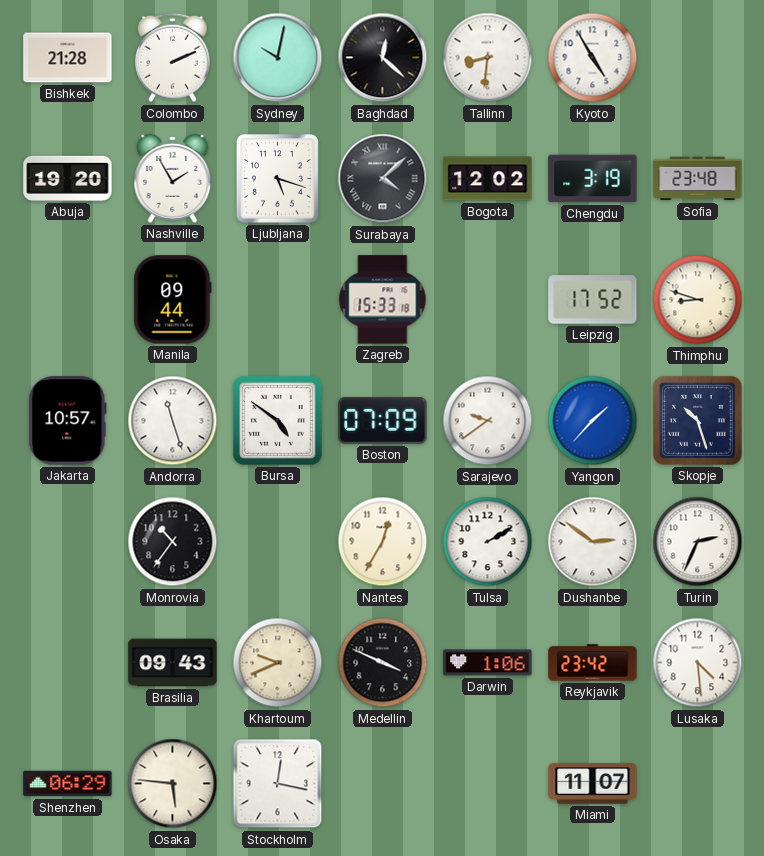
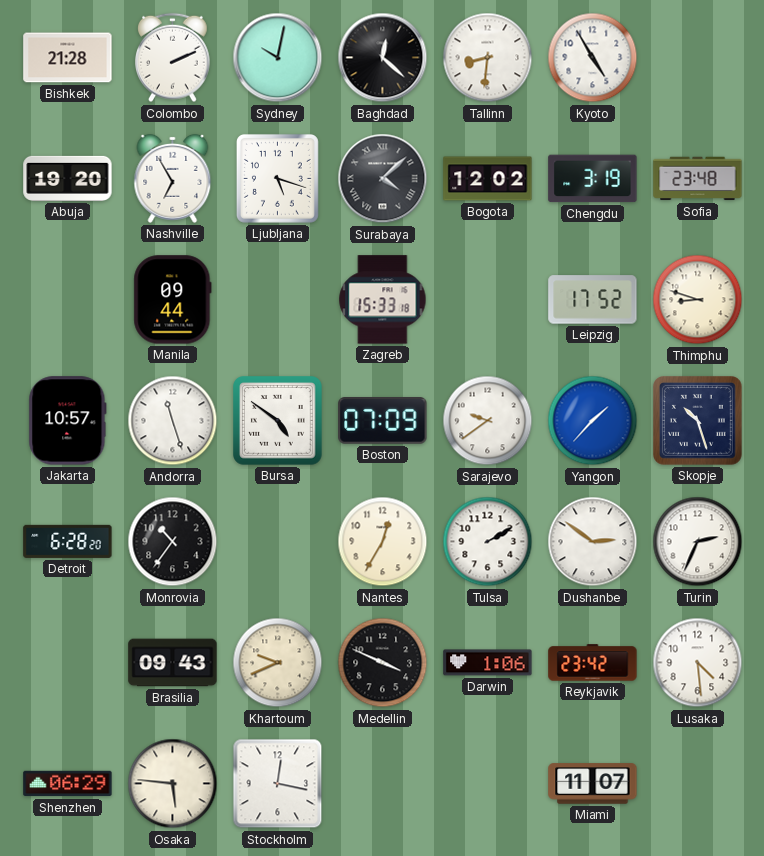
Nashville: 1:55 -> 6:55 (173, 178)
Detroit: none -> 6:28 (68, 541)
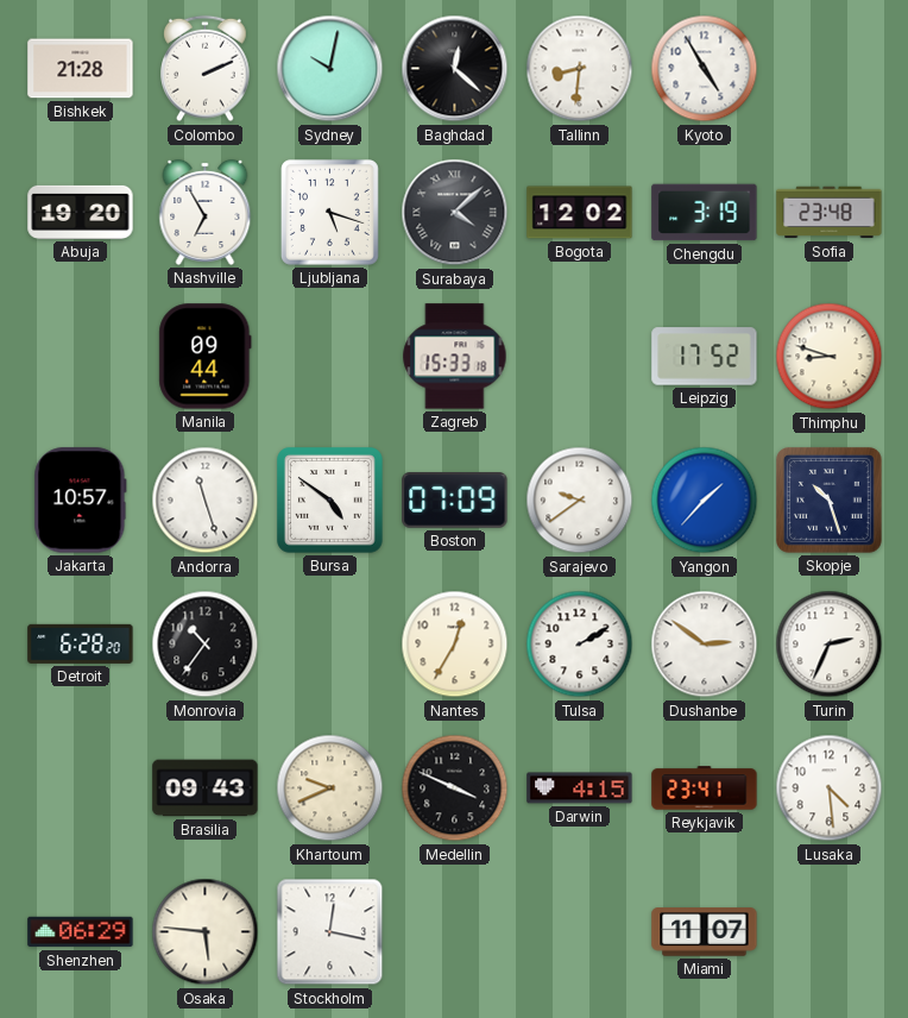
Darwin: 1:06 -> 4:15 (580, 788)
Reykjavik: 23:42 -> 23:41 (705, 788)
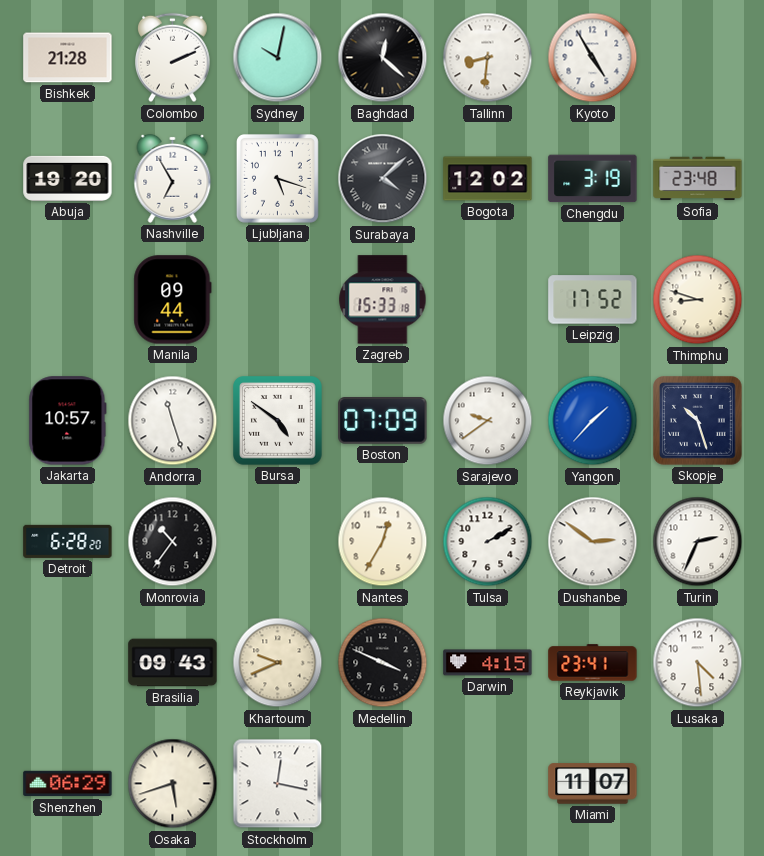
Osaka: 5:46 -> 5:42 (173, 784)
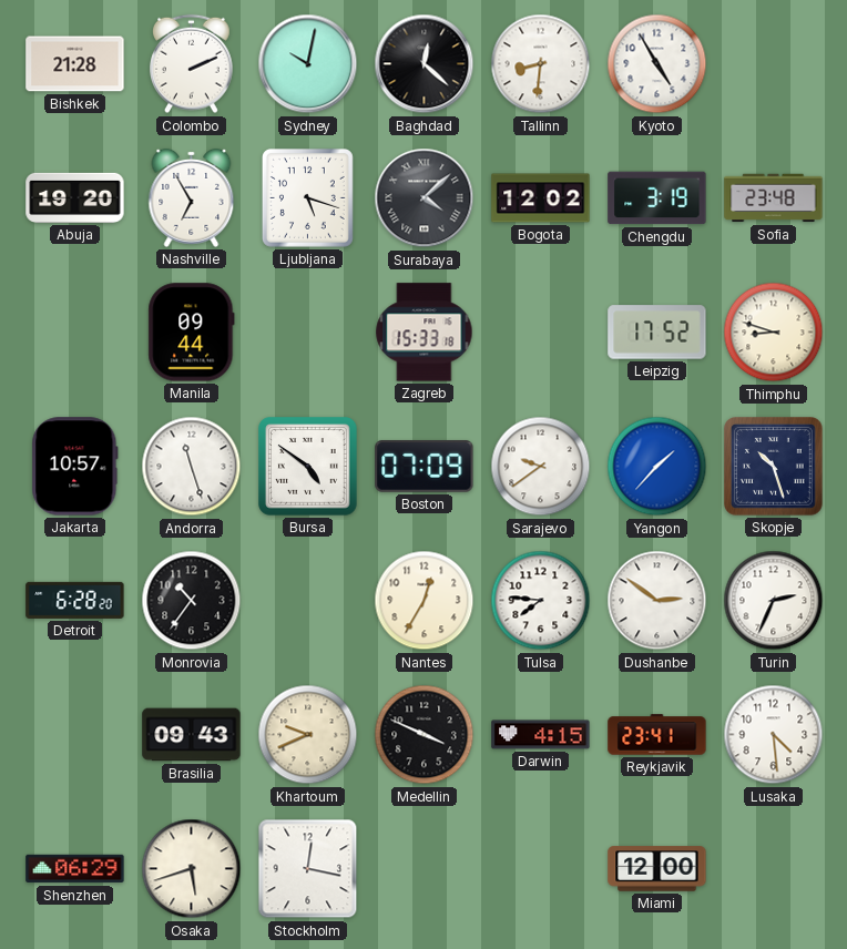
Tulsa: 2:10 -> 7:46 (541, 601)
Miami: 11:07 -> 12:00 (657, 869)
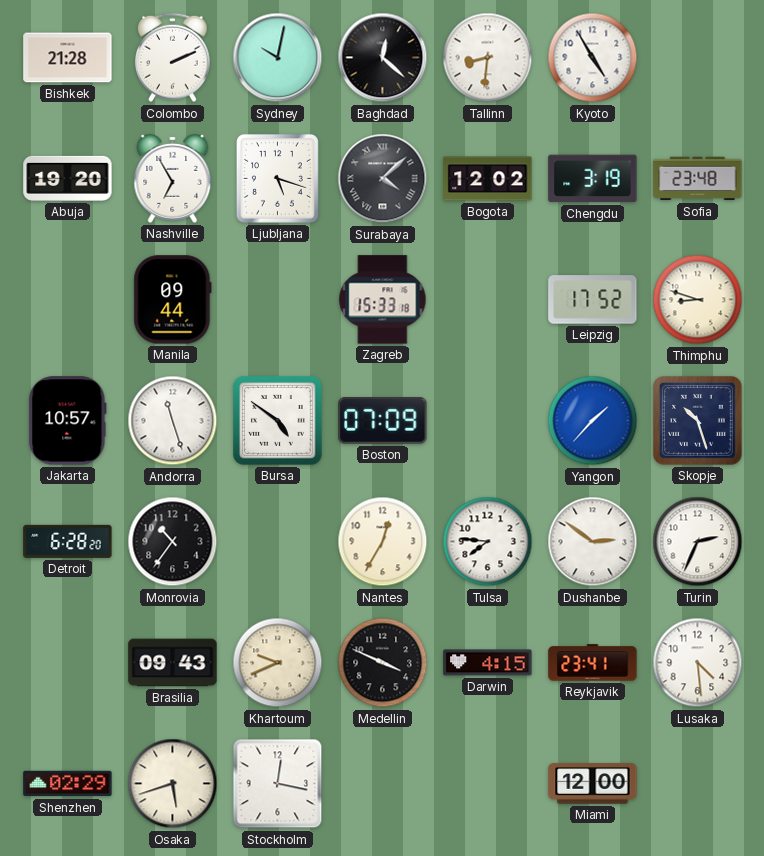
Sarajevo: 9:39 -> none (541, 467)
Shenzhen: 06:29 -> 02:29 (68, 784)
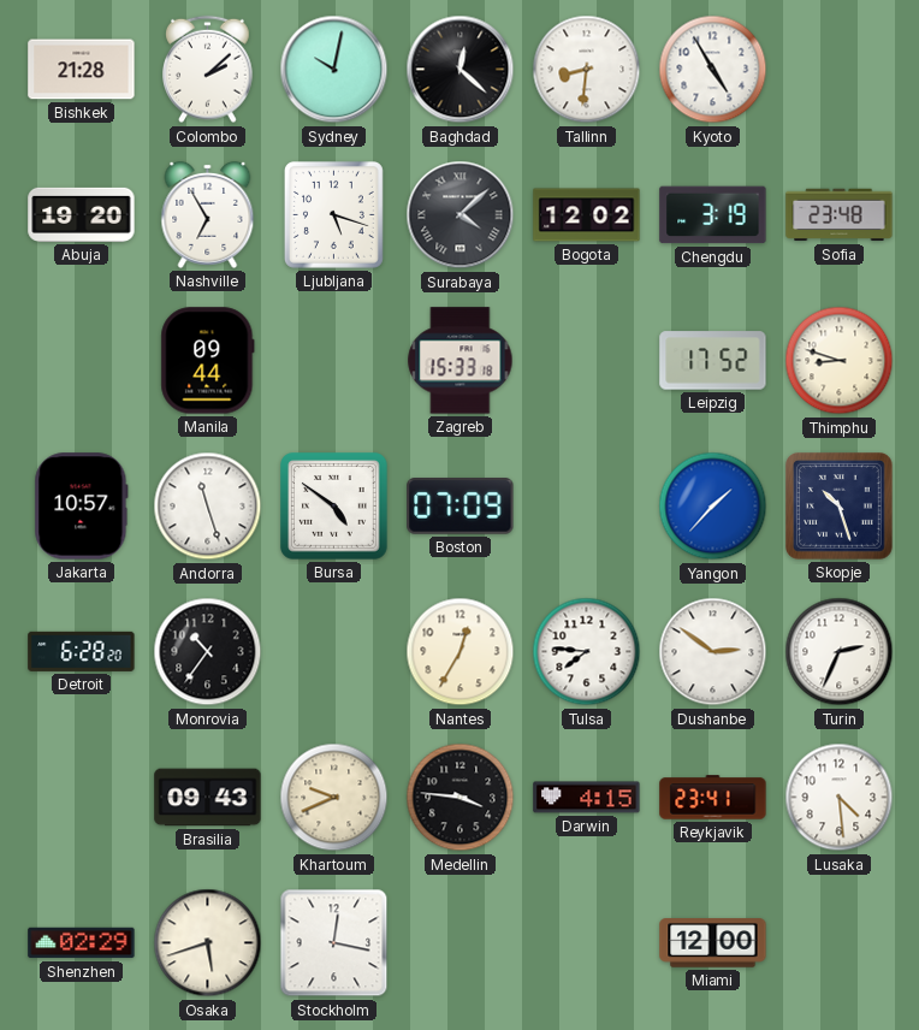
Colombo: 2:11 -> 2:08 (208, 70)
Medellin: 3:49 -> 3:46 (461, 798)
